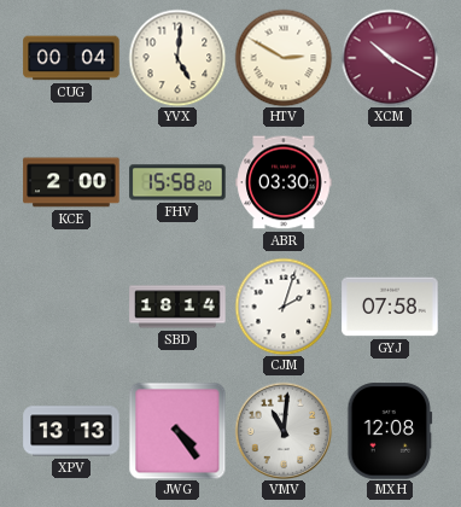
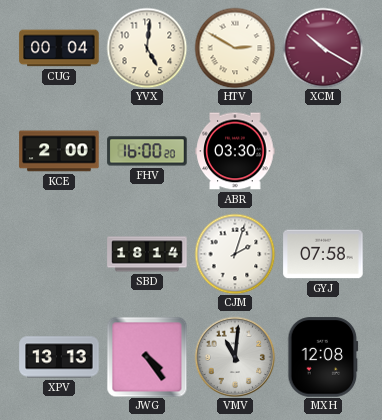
FHV: 15:58 -> 16:00 (147, 151)
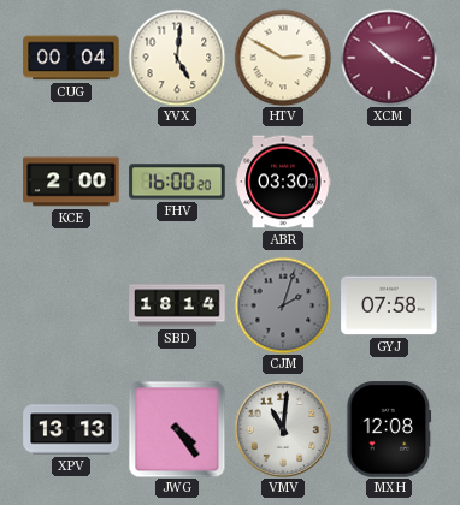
CJM dial: white -> grey (283, 305)
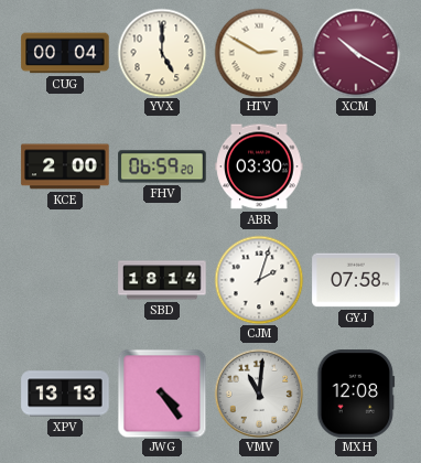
YVX: 5:01 -> 5:00 (162, 53)
FHV: 16:00 -> 06:59 (162, 166)
CJM dial: grey -> white (259, 280)
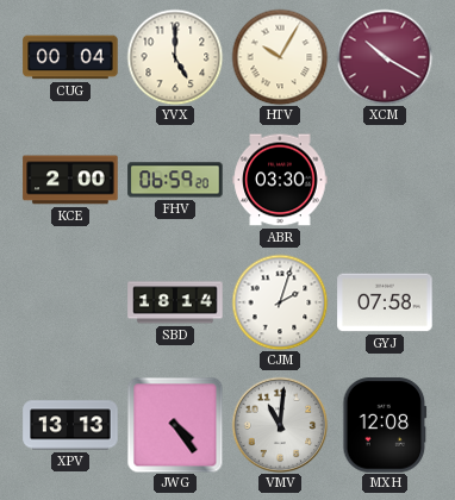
HTV: 2:50 -> 10:05 (280, 57)
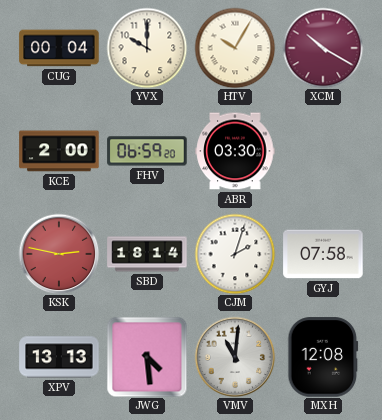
YVX: 5:00 -> 10:00 (147, 48)
KSK: none -> 2:47 (59, 254)
JWG: 4:24 -> 4:29 (147, 357)
